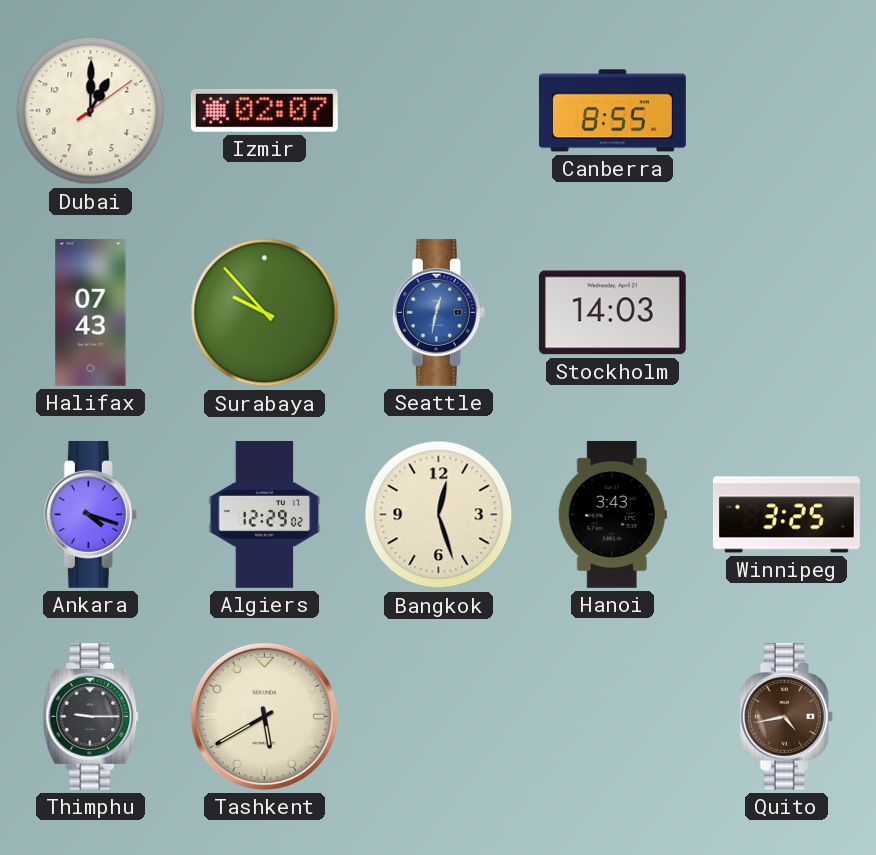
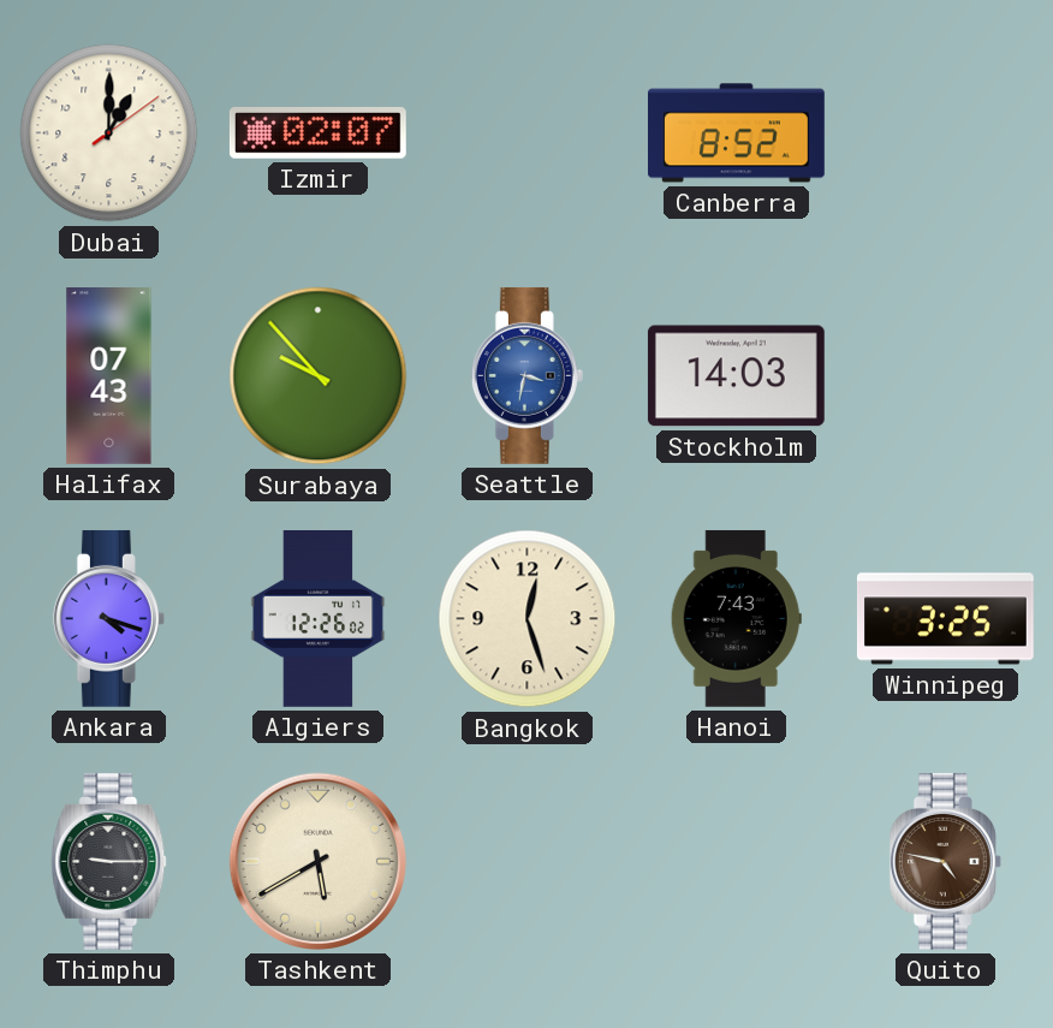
Canberra: 8:55 -> 8:52 (737, 133)
Seattle: 12:32 -> 3:32 (526, 375)
Algiers: 12:29 -> 12:26 (319, 619)
Hanoi: 3:43 -> 7:43 (736, 619)
Quito: 4:43 -> 4:47 (945, 861)
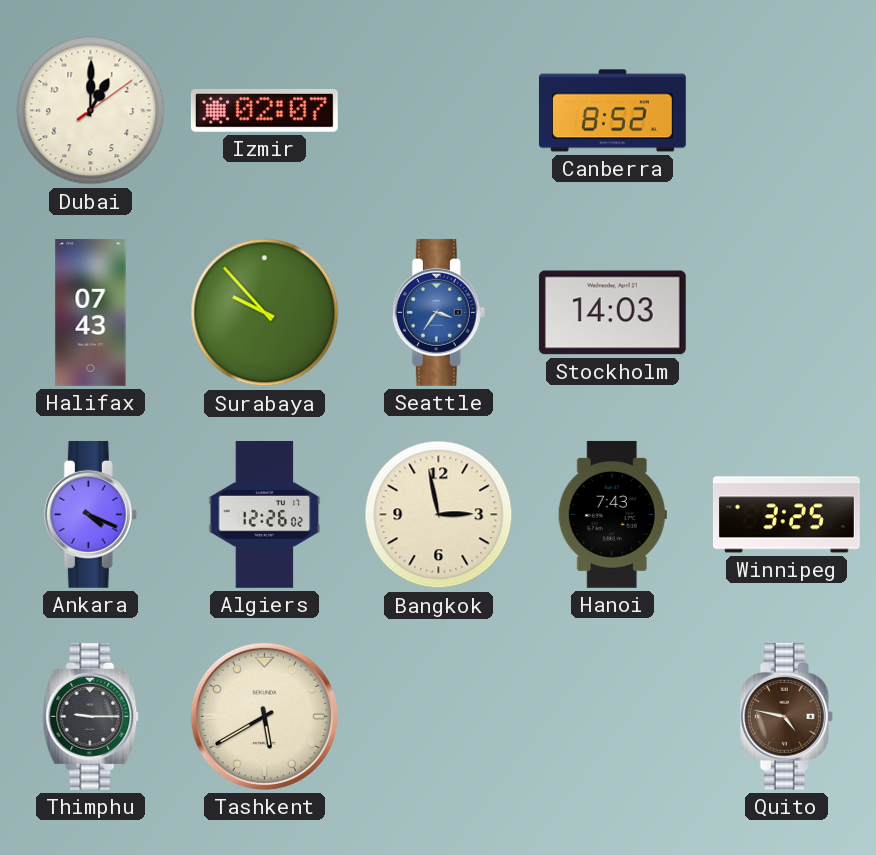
Seattle: 3:32 -> 3:36 (438, 312)
Ankara: 4:18 -> 4:19 (90, 514)
Bangkok: 12:27 -> 2:58 (439, 515)
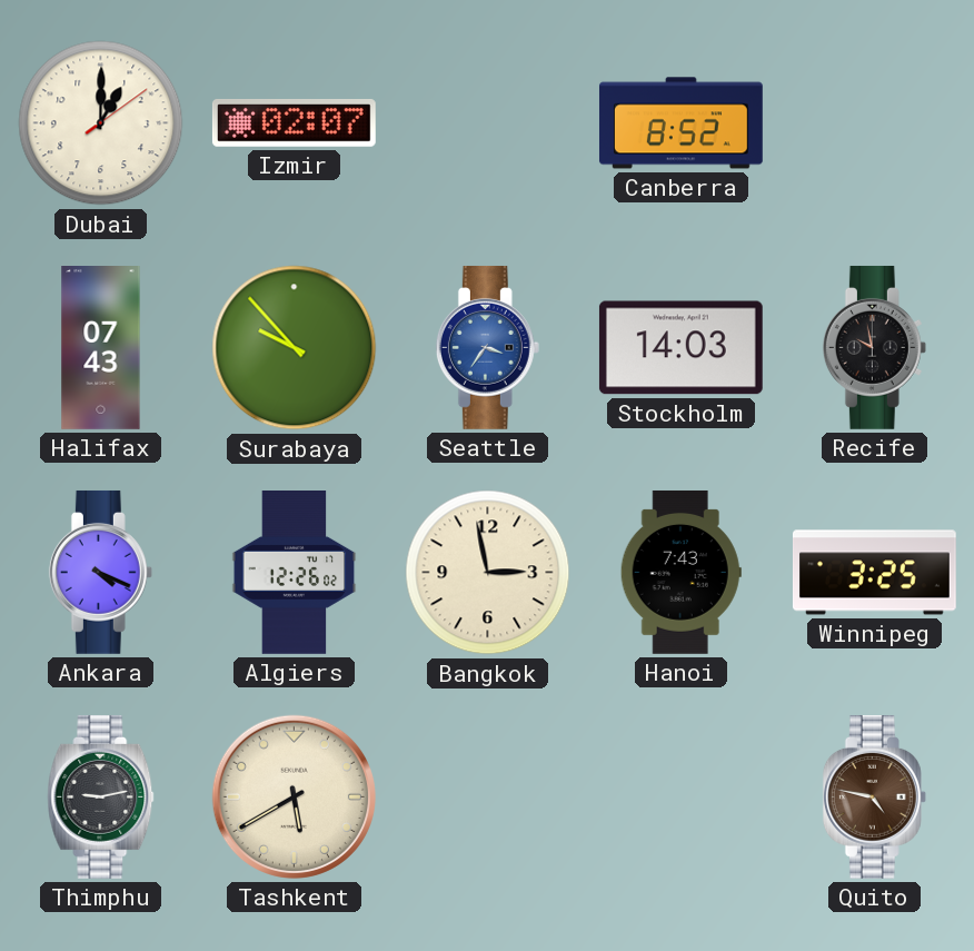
Recife: none -> 9:58 (874, 347)
Thimphu: 9:15 -> 9:13 (101, 796)
